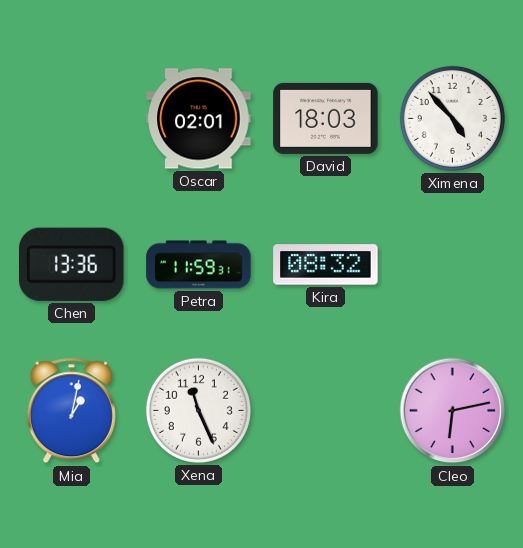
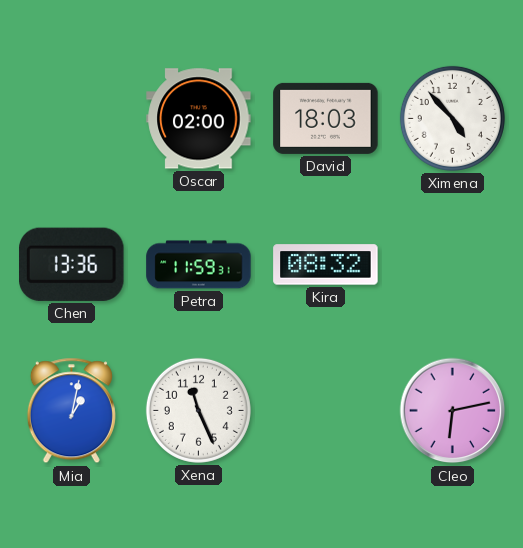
Oscar: 02:01 -> 02:00 (199, 119)
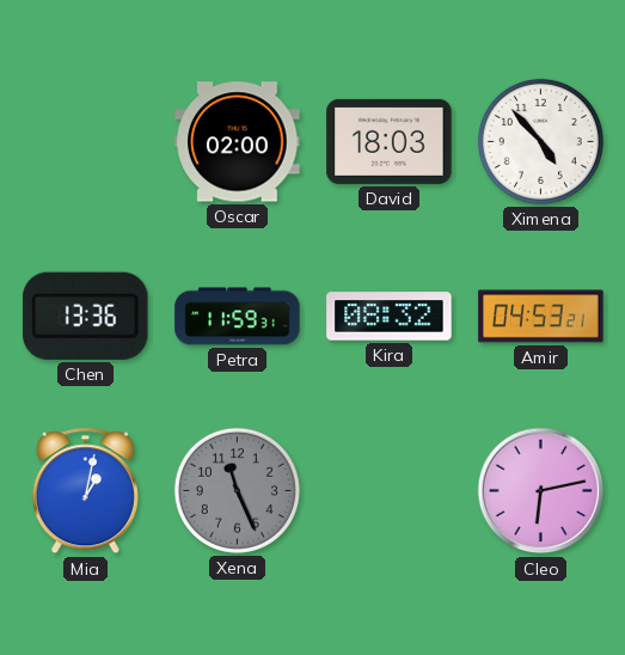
Amir: none -> 04:53 (541, 317)
Xena dial: white -> grey (237, 490)
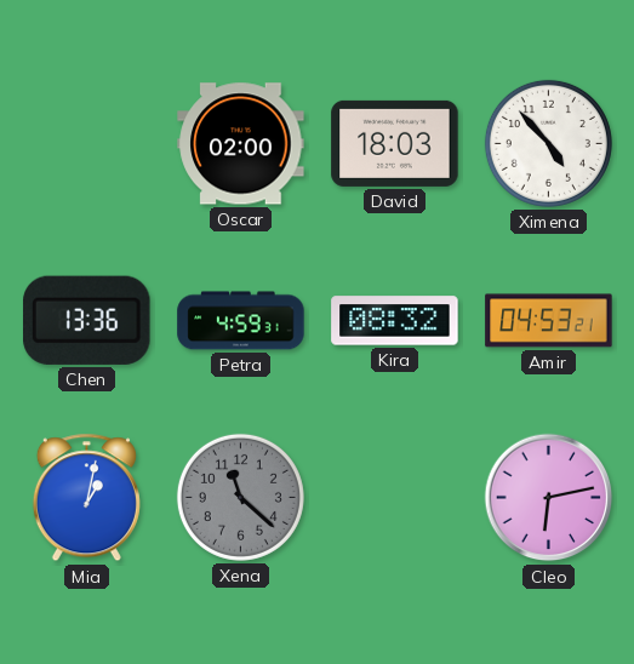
Petra: 11:59 -> 4:59 (241, 321)
Xena: 11:26 -> 11:22 (240, 497)
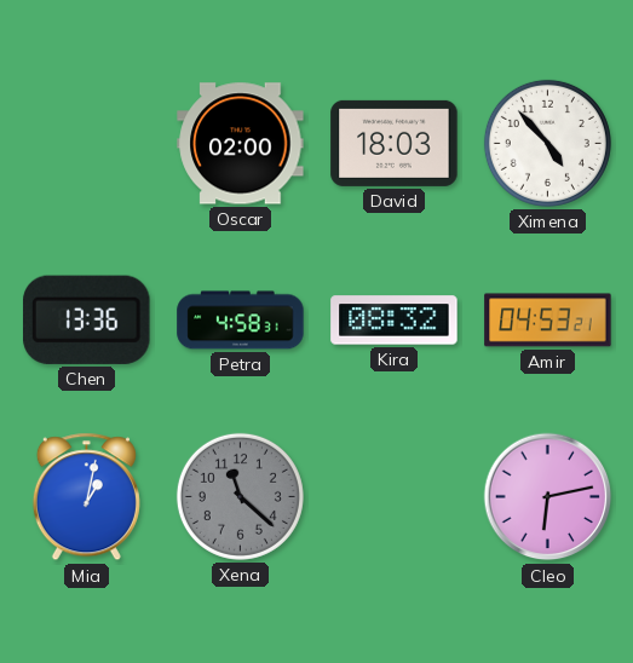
Petra: 4:59 -> 4:58 (241, 321)
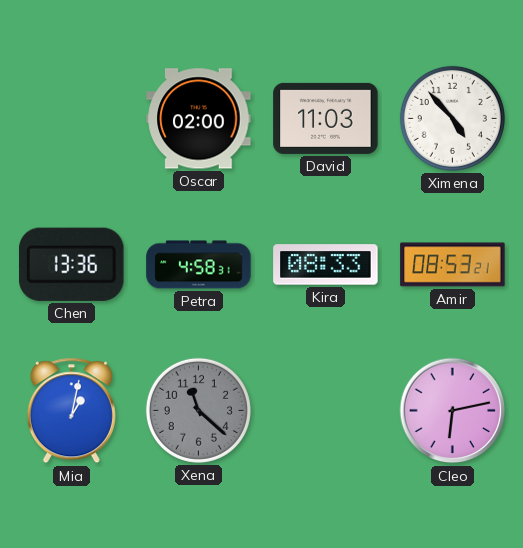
David: 18:03 -> 11:03 (326, 118)
Kira: 08:32 -> 08:33 (326, 265)
Amir: 04:53 -> 08:53 (453, 265)
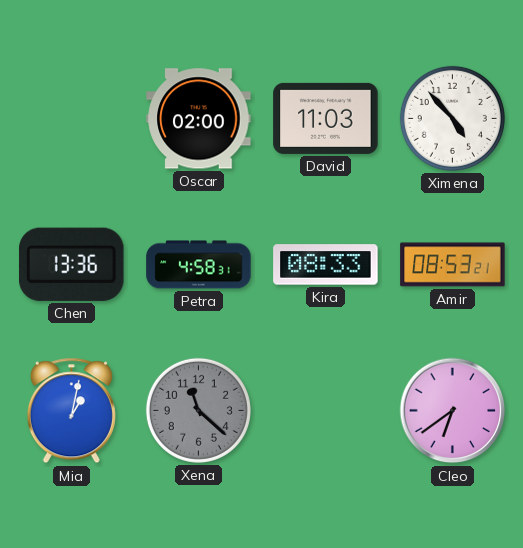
Cleo: 6:13 -> 6:39 (453, 411)
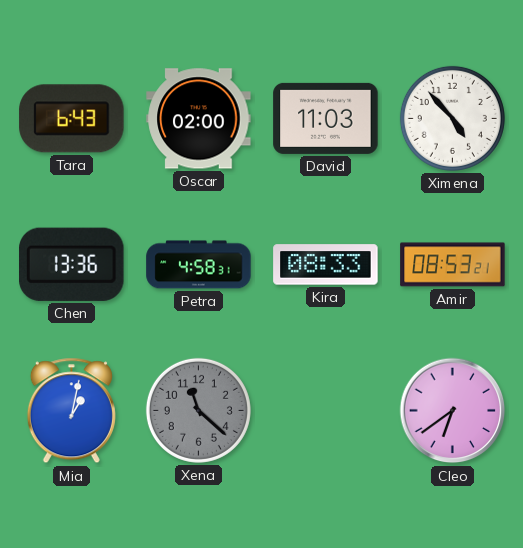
Tara: none -> 6:43 (72, 119)
